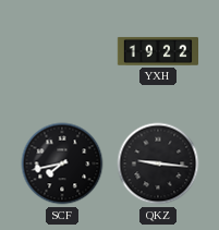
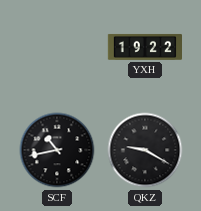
SCF: 7:43 -> 10:43 (57, 150)
QKZ: 9:16 -> 9:20 (145, 150)
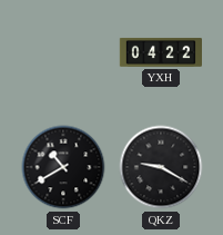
YXH: 19:22 -> 04:22 (160, 52)
SCF: 10:43 -> 10:40 (63, 167)
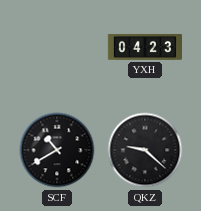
YXH: 04:22 -> 04:23 (144, 47)
QKZ: 9:20 -> 9:22 (145, 150)
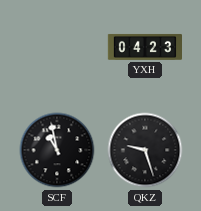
SCF: 10:40 -> 10:58 (57, 150)
QKZ: 9:22 -> 9:27 (145, 150)
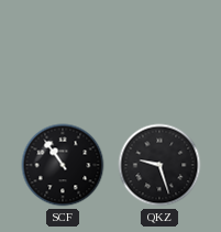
YXH: 04:23 -> none (144, 47)
SCF: 10:58 -> 10:54 (63, 165)
